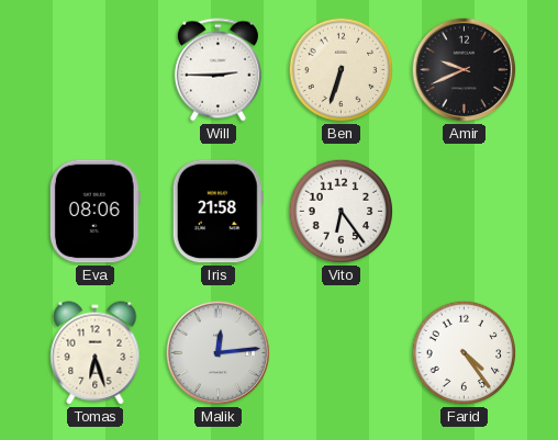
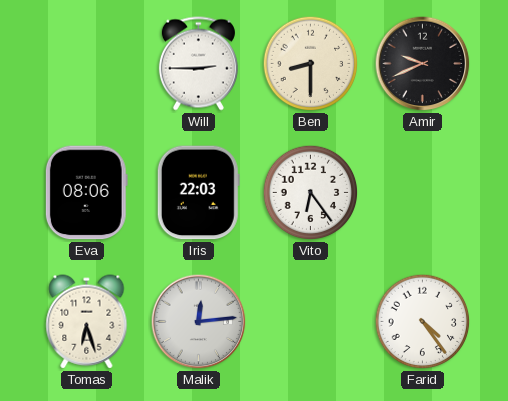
Ben: 6:33 -> 8:30 (311, 64)
Iris: 21:58 -> 22:03 (198, 193)
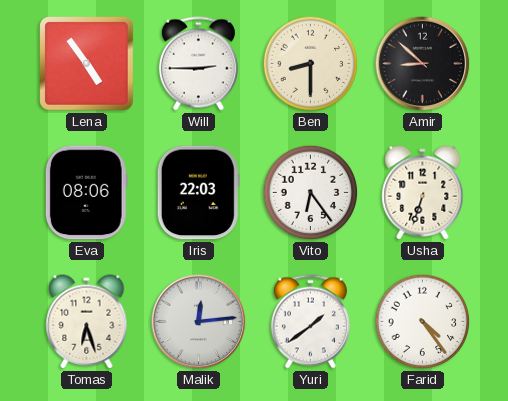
Lena: none -> 4:54 (87, 64)
Amir: 9:41 -> 8:52 (423, 64)
Usha: none -> 6:33 (423, 193)
Yuri: none -> 1:39 (310, 322)
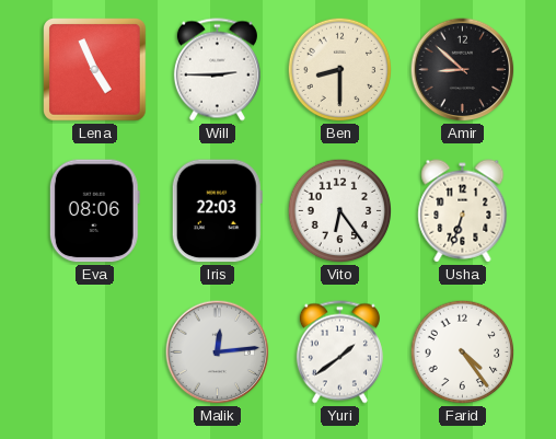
Lena: 4:54 -> 4:56 (95, 70)
Tomas: 6:27 -> none (87, 322)
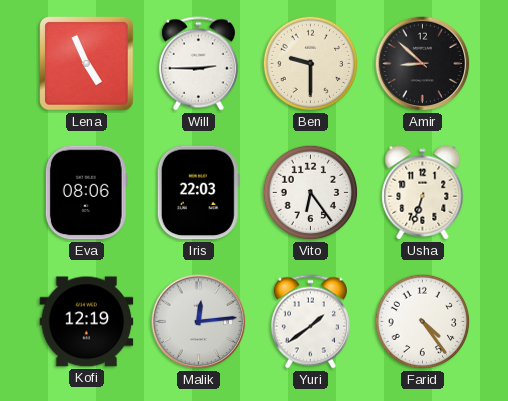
Ben: 8:30 -> 9:30 (311, 64)
Kofi: none -> 12:19 (87, 322)
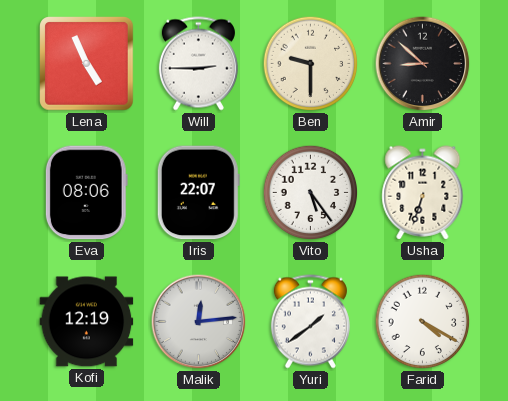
Iris: 22:03 -> 22:07 (198, 193)
Vito: 6:24 -> 5:24 (311, 193)
Farid: 4:24 -> 4:20 (423, 322)
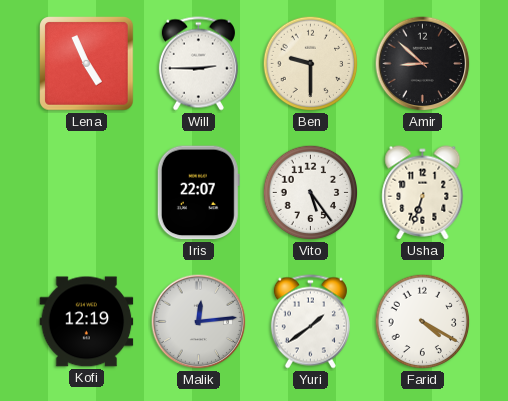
Eva: 08:06 -> none (86, 193)
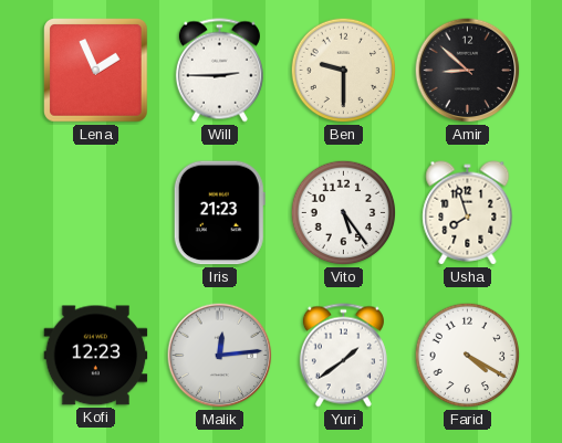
Lena: 4:56 -> 1:56 (96, 71)
Iris: 22:07 -> 21:23 (219, 213)
Usha: 6:33 -> 7:57 (468, 213)
Kofi: 12:19 -> 12:23 (96, 356)
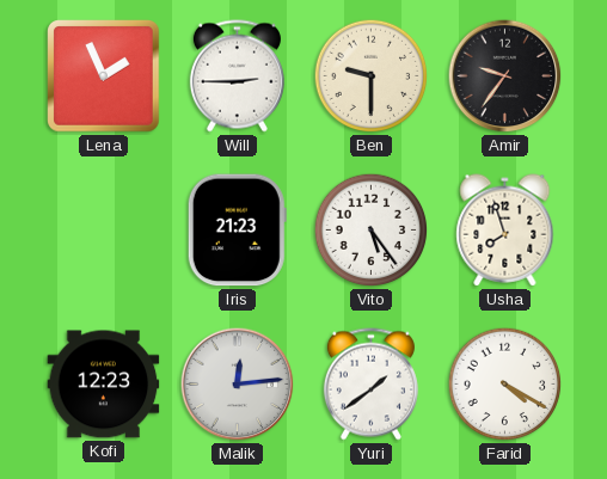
Amir: 8:52 -> 9:36 (505, 76)
